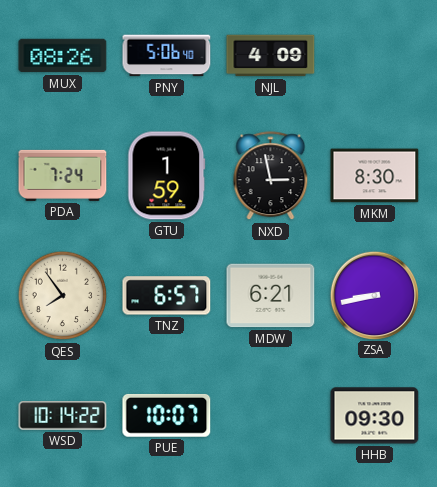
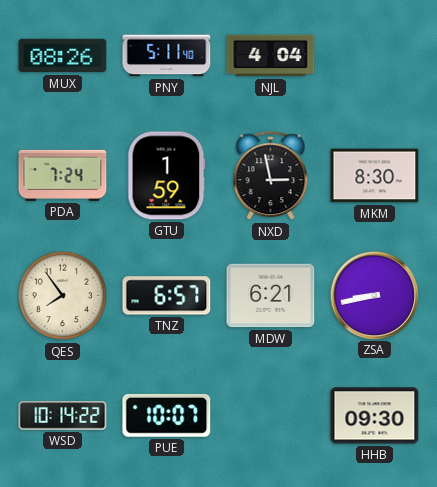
PNY: 5:06 -> 5:11 (167, 56)
NJL: 4:09 -> 4:04 (271, 56)
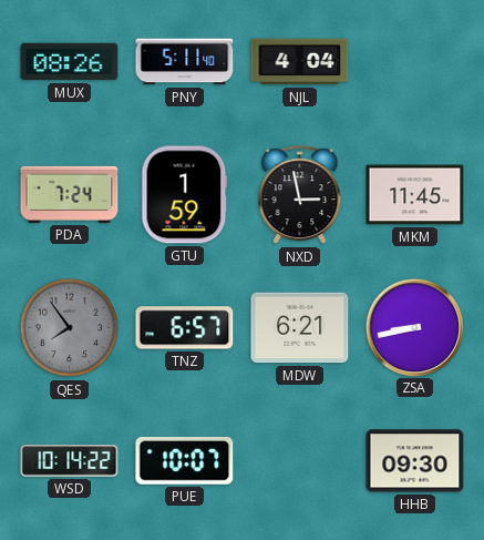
MKM: 8:30 -> 11:45 (415, 195)
QES dial: cream -> grey (70, 328)
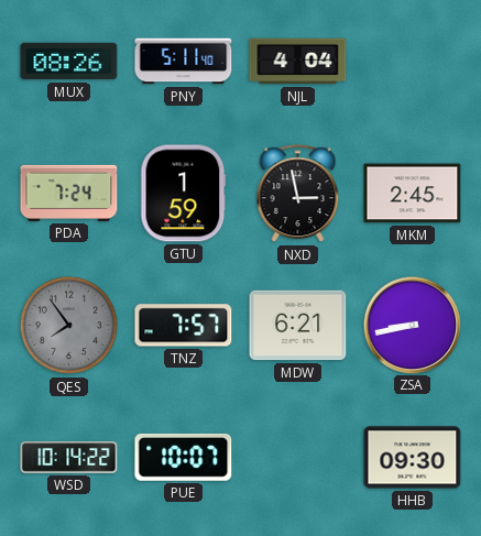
MKM: 11:45 -> 2:45 (413, 194)
TNZ: 6:57 -> 7:57 (184, 326)
